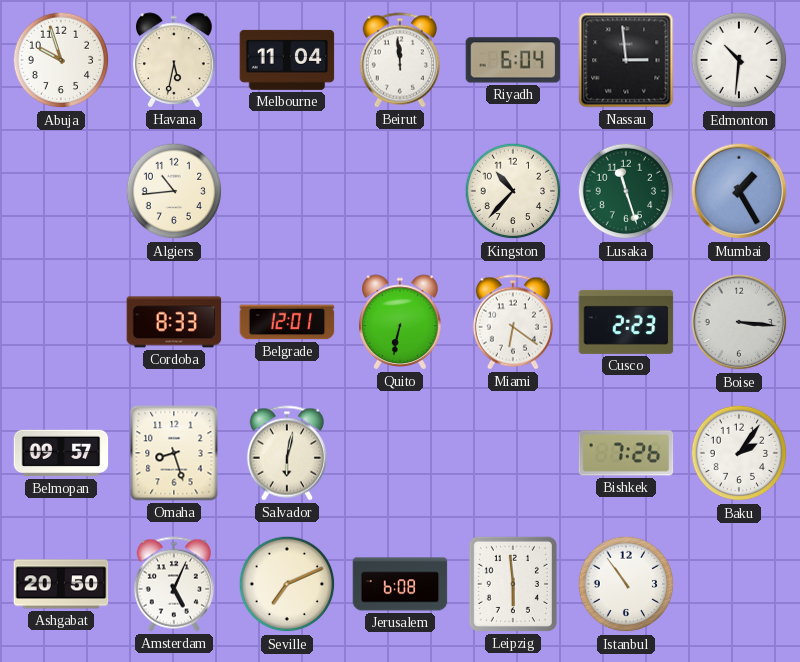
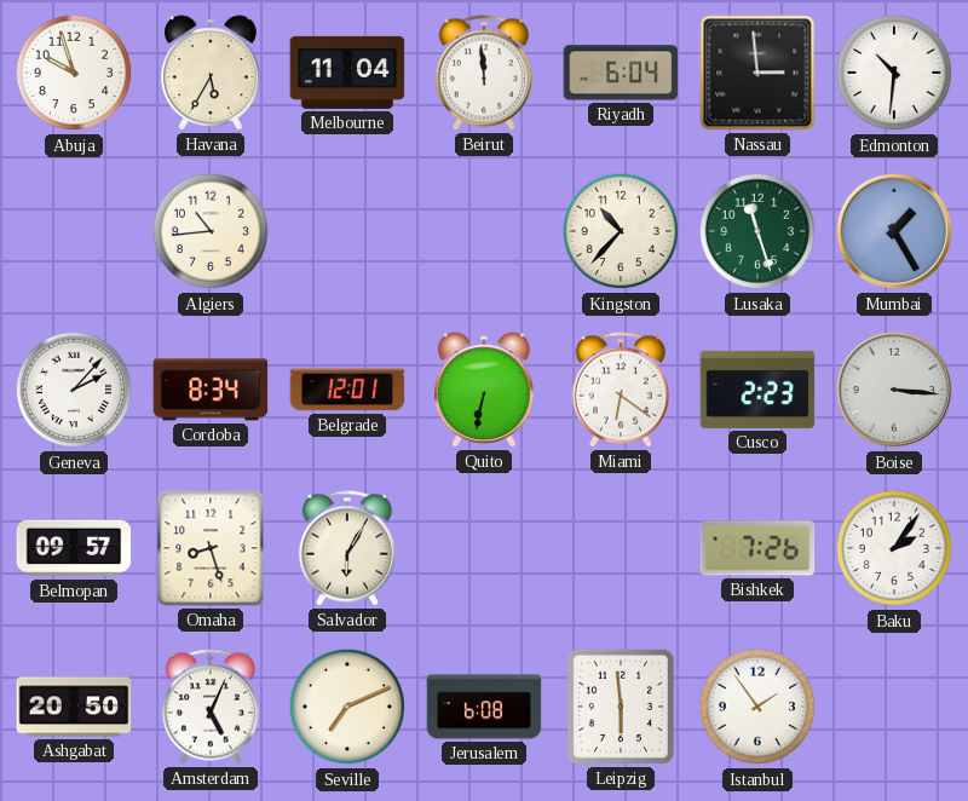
Havana: 5:32 -> 5:35 (212, 73)
Geneva: none -> 2:07 (74, 390)
Cordoba: 8:33 -> 8:34 (211, 390)
Salvador: 6:02 -> 6:05 (347, 548)
Istanbul: 10:54 -> 1:54 (757, 707)
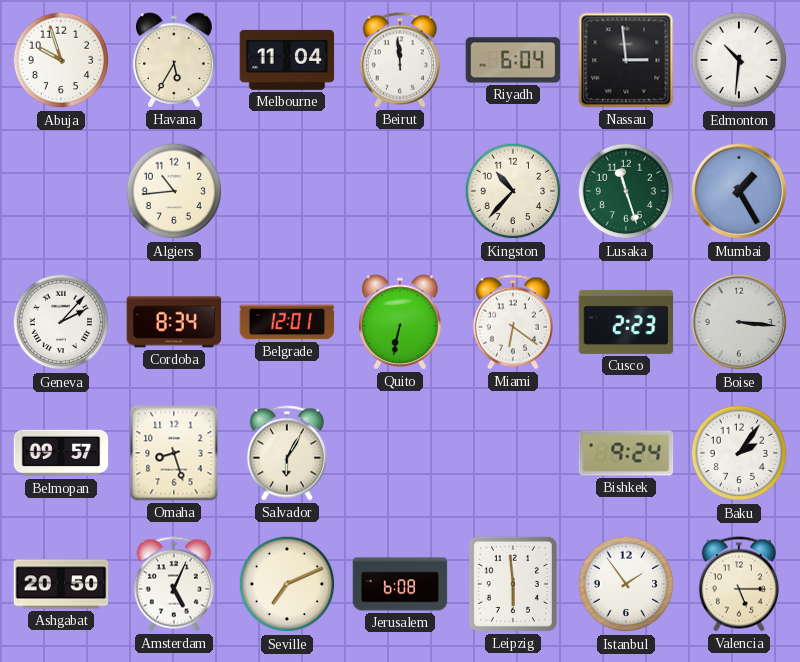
Bishkek: 7:26 -> 9:24 (626, 453)
Valencia: none -> 5:15 (739, 584)
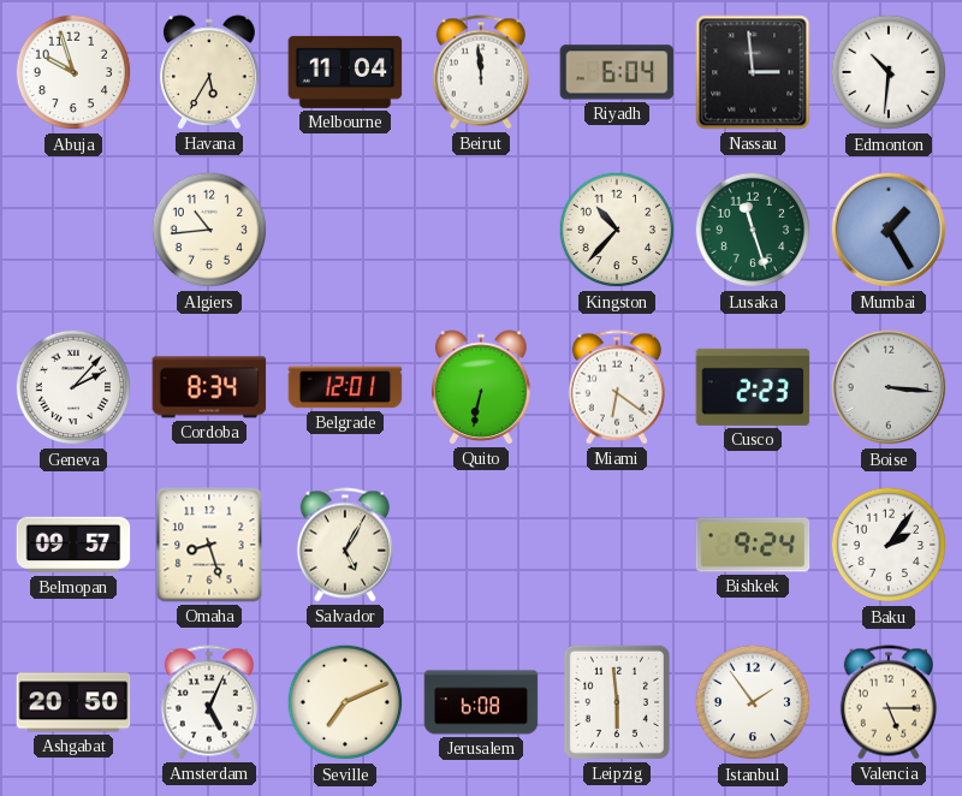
Salvador: 6:05 -> 5:05 (345, 545)
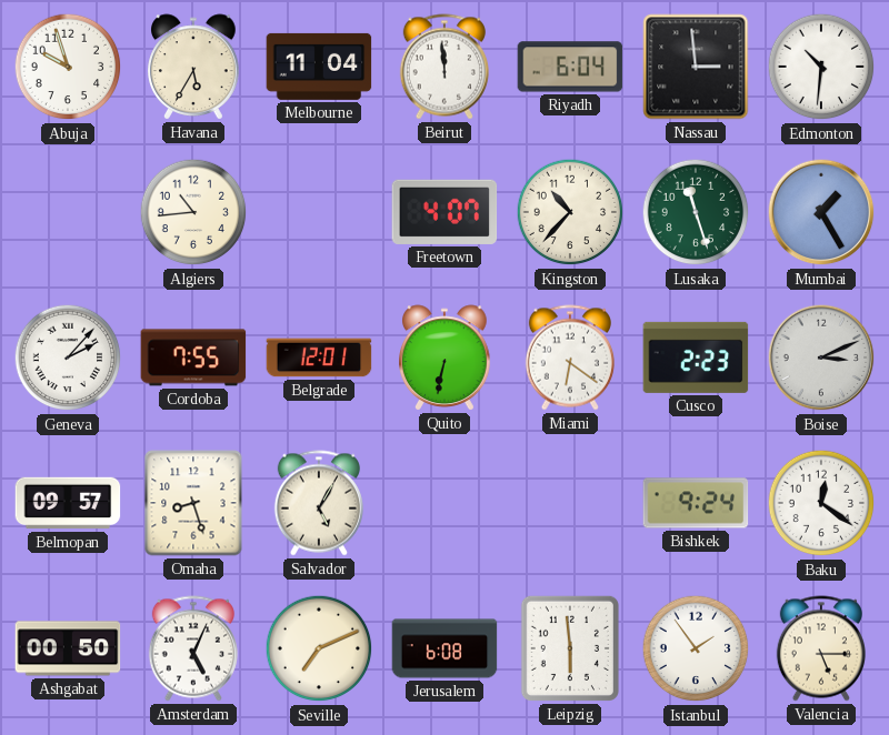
Freetown: none -> 4:07 (444, 212)
Cordoba: 8:34 -> 7:55 (193, 358)
Boise: 3:16 -> 3:11 (821, 358)
Baku: 2:06 -> 12:21 (821, 503)
Ashgabat: 20:50 -> 00:50 (68, 648)
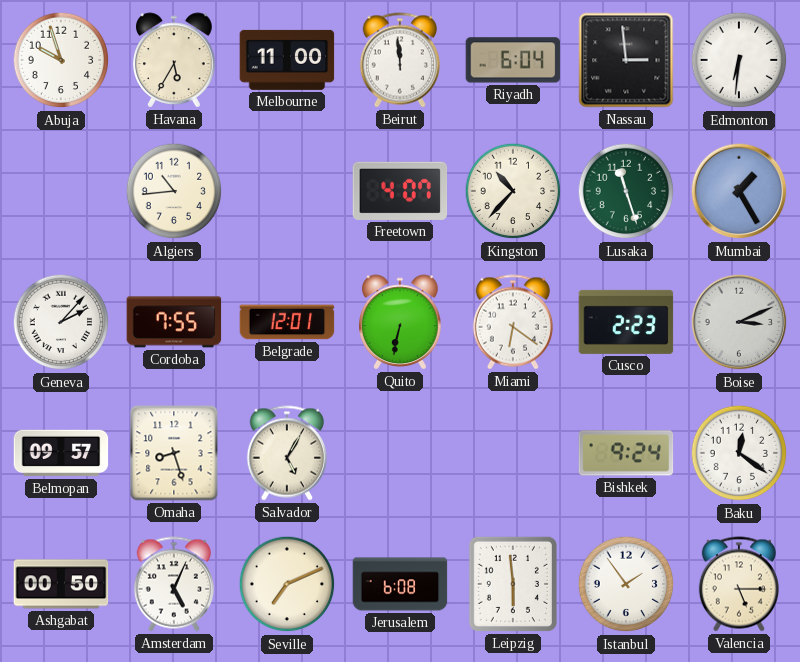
Melbourne: 11:04 -> 11:00 (287, 60)
Edmonton: 10:31 -> 6:31 (739, 60)
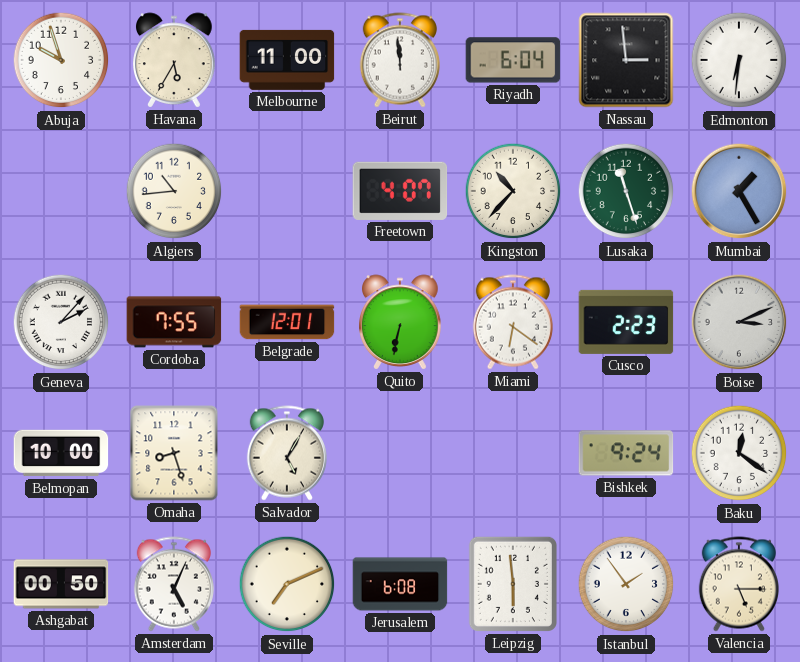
Belmopan: 09:57 -> 10:00 (61, 453)
